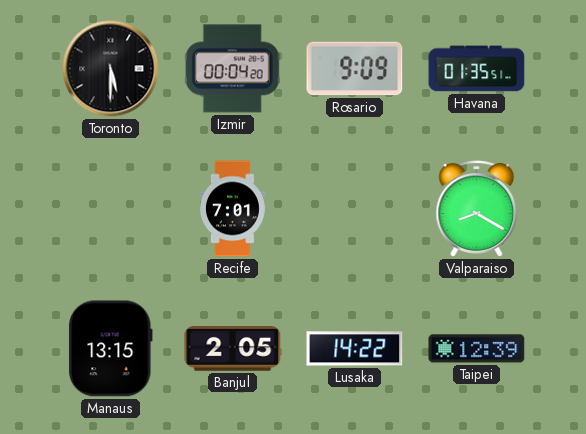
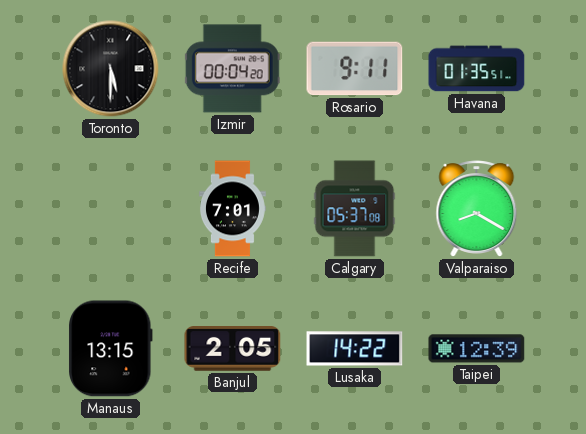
Rosario: 9:09 -> 9:11 (355, 69)
Calgary: none -> 05:37 (355, 209)
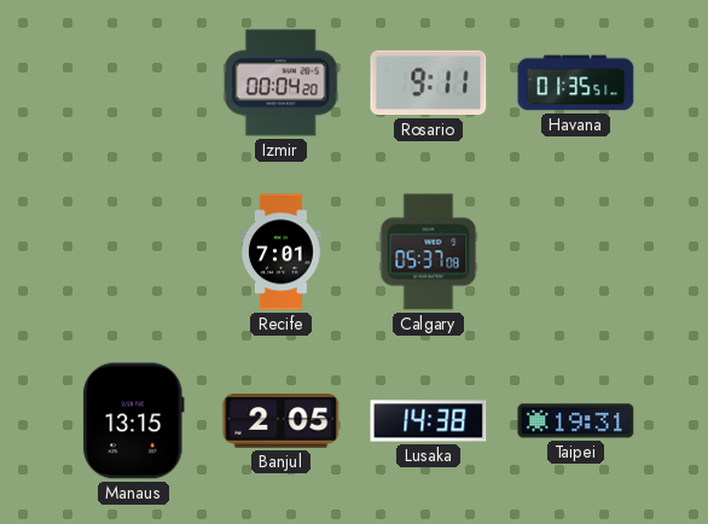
Toronto: 5:30 -> none (111, 69)
Valparaiso: 8:20 -> none (477, 209)
Lusaka: 14:22 -> 14:38 (429, 421)
Taipei: 12:39 -> 19:31 (576, 421)
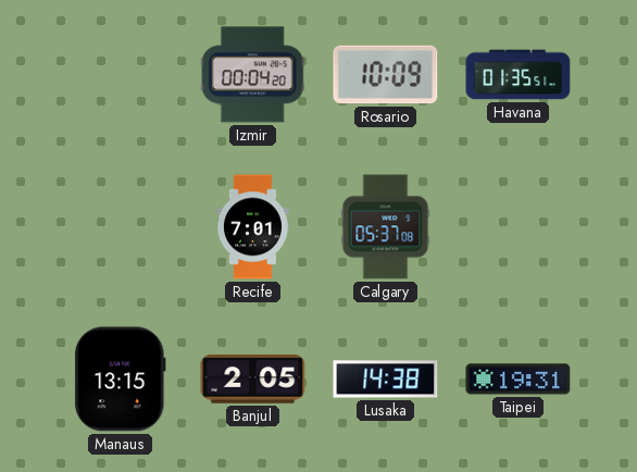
Rosario: 9:11 -> 10:09 (386, 75)
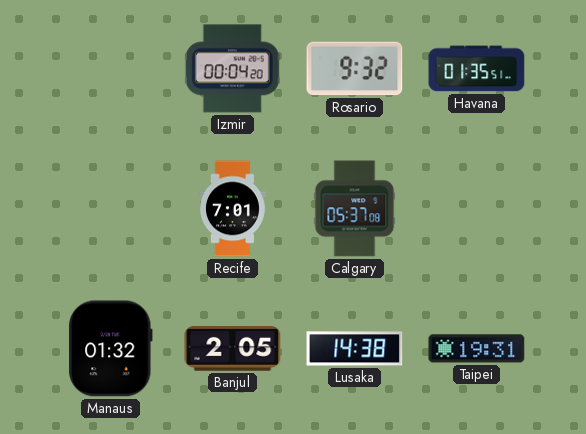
Rosario: 10:09 -> 9:32 (355, 69)
Manaus: 13:15 -> 01:32 (110, 349)
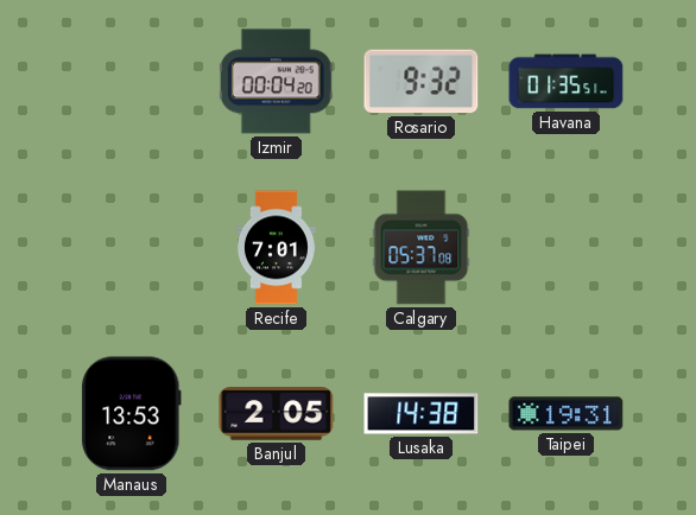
Manaus: 01:32 -> 13:53 (131, 414)
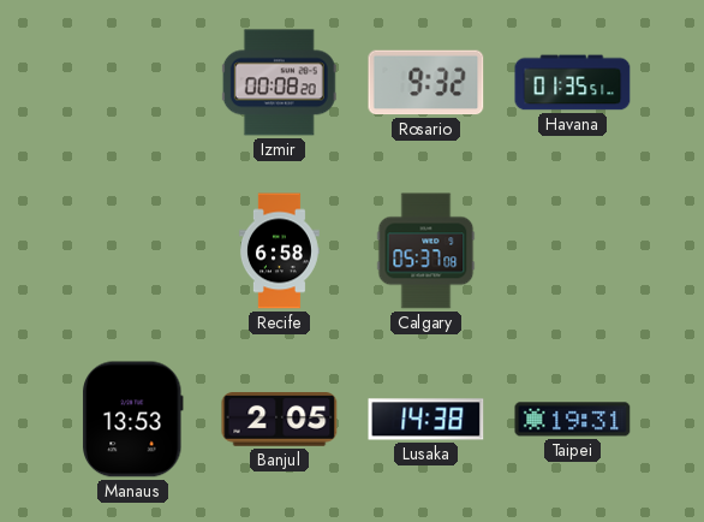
Izmir: 00:04 -> 00:08 (279, 83)
Recife: 7:01 -> 6:58 (279, 251)
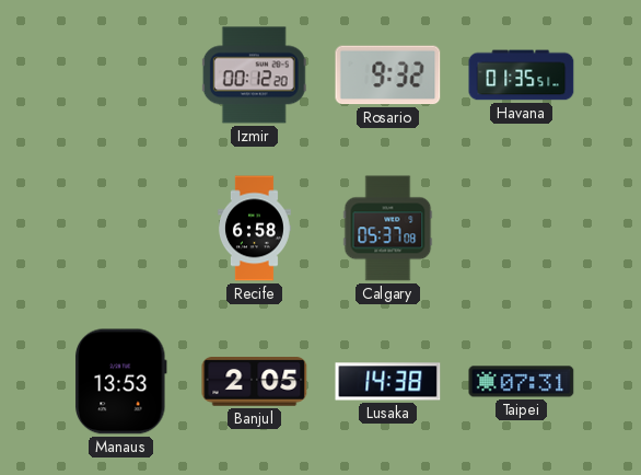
Izmir: 00:08 -> 00:12 (254, 76)
Taipei: 19:31 -> 07:31 (522, 382)
